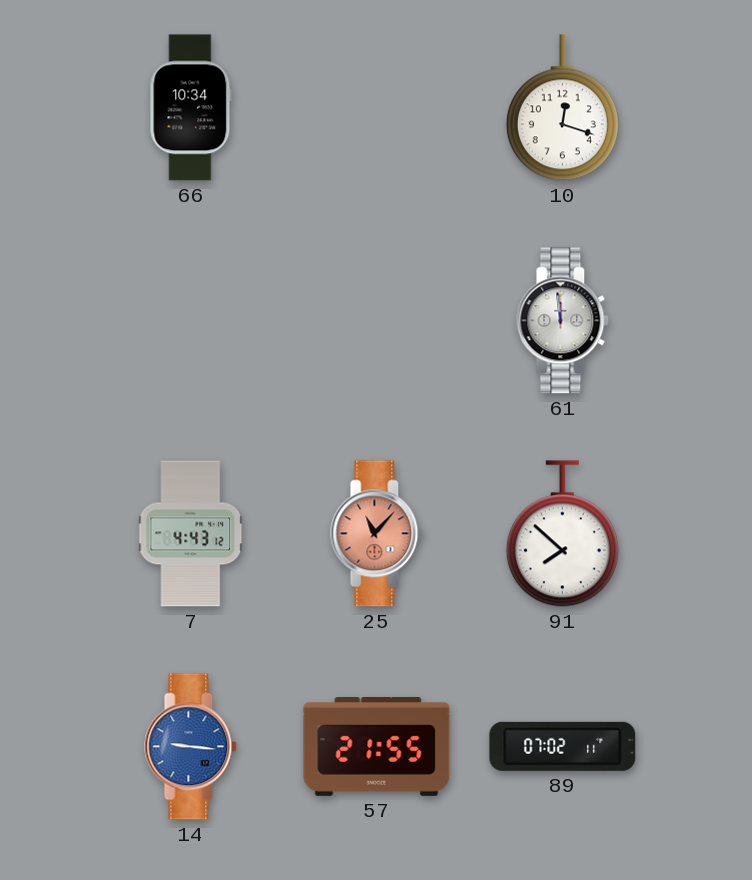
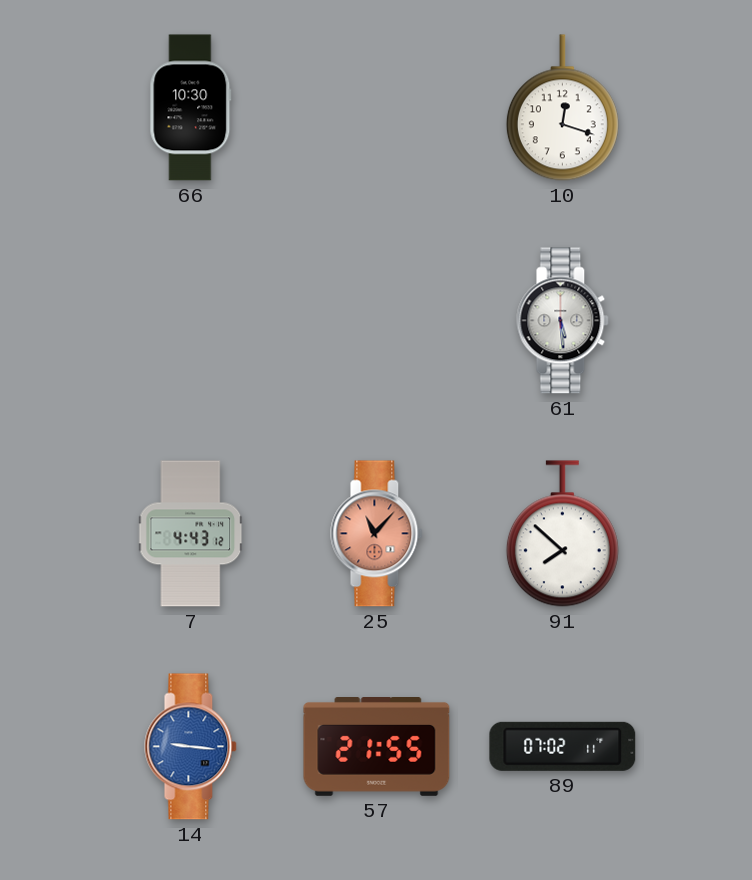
66: 10:34 -> 10:30 (191, 108)
61: 11:59 -> 5:29 (563, 321)
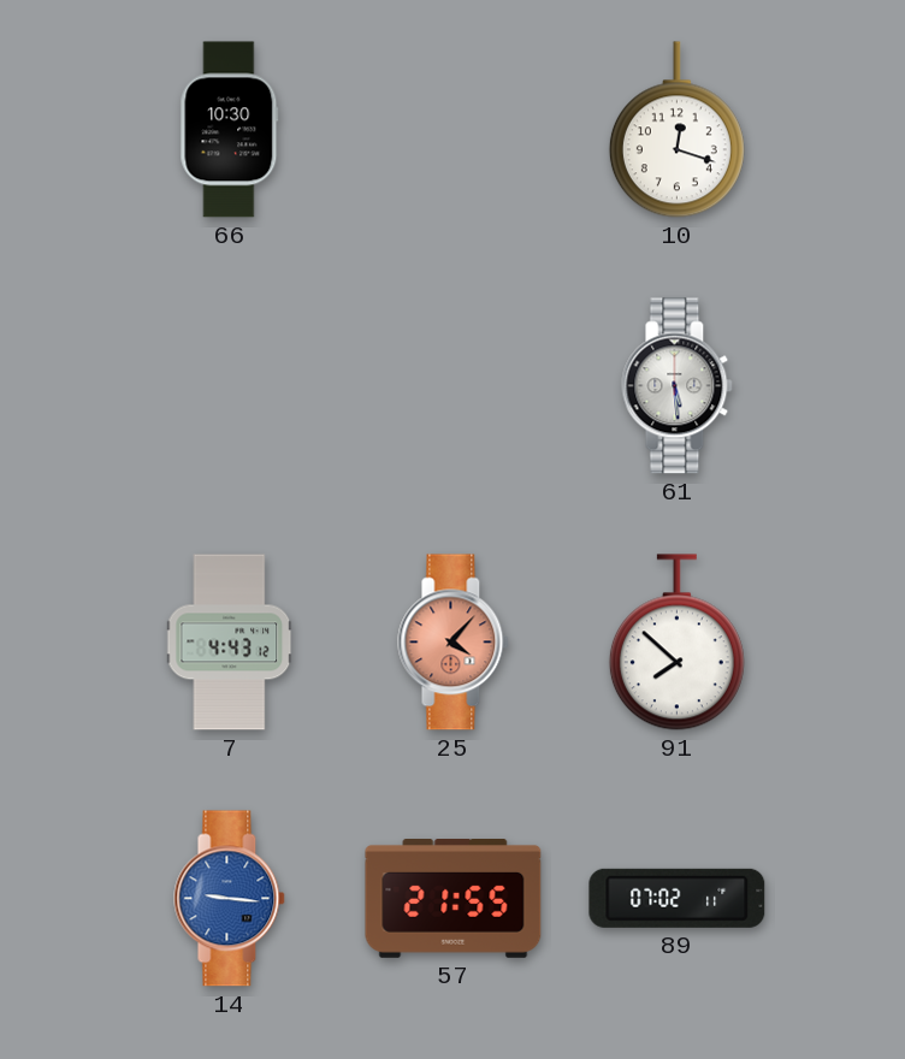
25: 11:07 -> 4:07 (454, 643)
